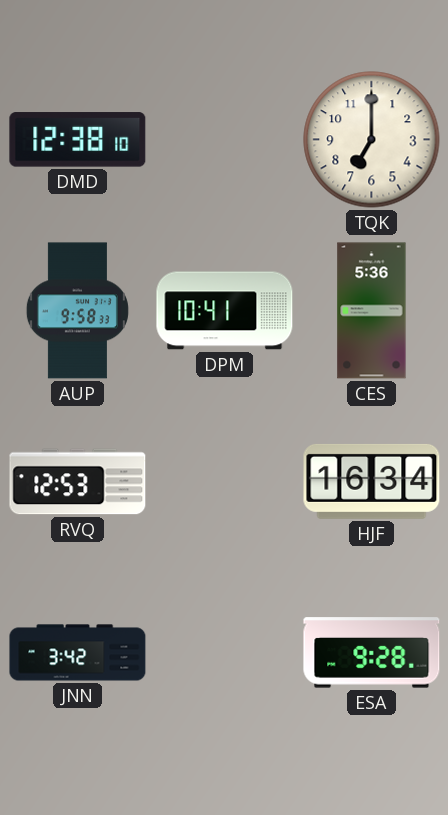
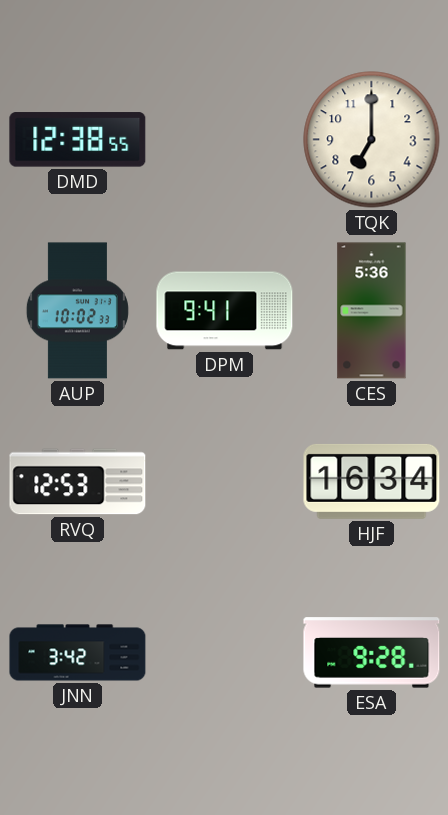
DMD: 12:38:10 -> 12:38:55 (78, 140)
AUP: 9:58 -> 10:02 (77, 311)
DPM: 10:41 -> 9:41 (225, 311)
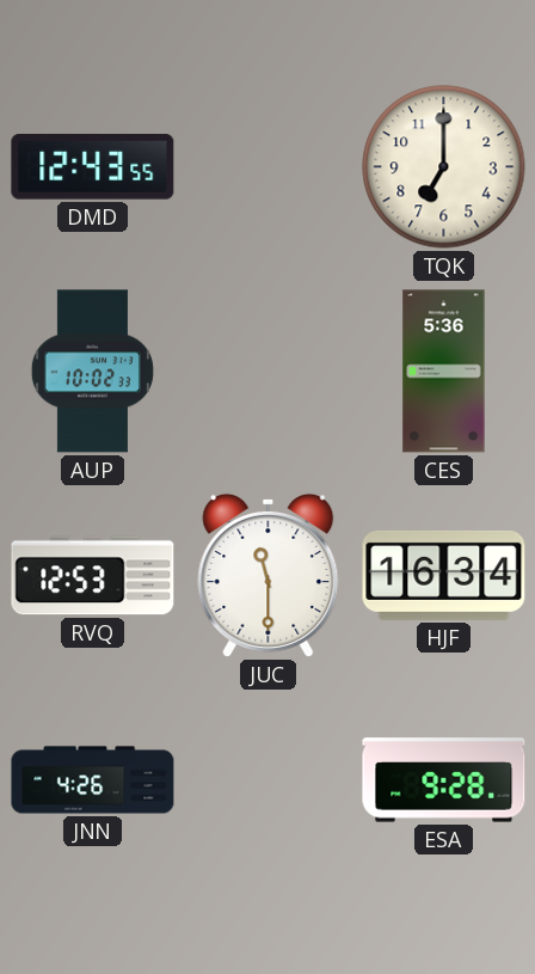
DMD: 12:38 -> 12:43 (93, 167)
DPM: 9:41 -> none (225, 311)
JUC: none -> 11:30 (269, 575)
JNN: 3:42 -> 4:26 (93, 780)
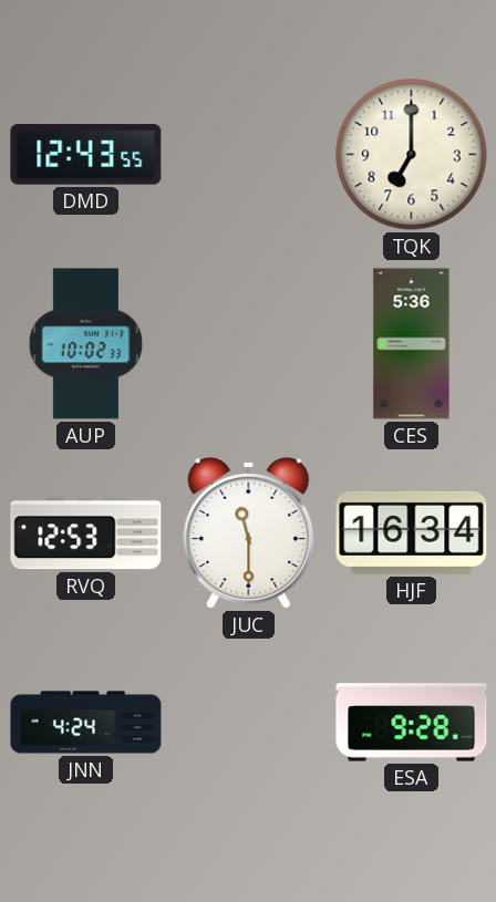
JNN: 4:26 -> 4:24 (86, 723)
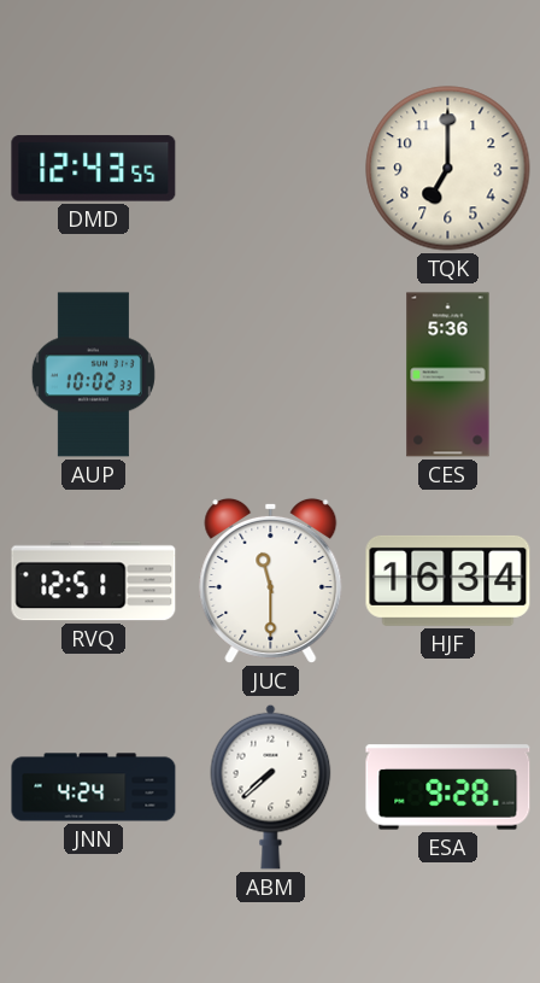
RVQ: 12:53 -> 12:51 (94, 581)
ABM: none -> 7:38 (271, 786)
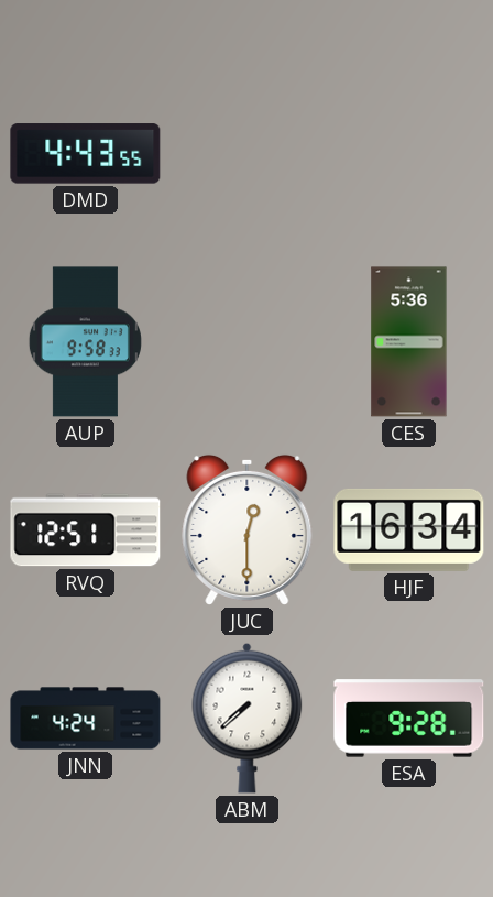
DMD: 12:43 -> 4:43 (86, 154)
TQK: 7:00 -> none (448, 169)
AUP: 10:02 -> 9:58 (85, 342)
JUC: 11:30 -> 12:30 (248, 529)
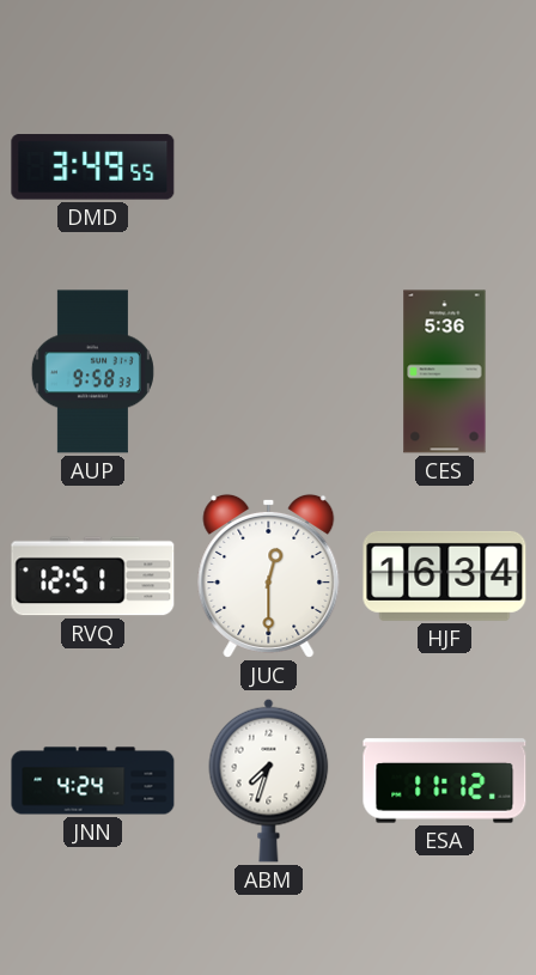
DMD: 4:43 -> 3:49 (93, 167)
ABM: 7:38 -> 7:33 (269, 780)
ESA: 9:28 -> 11:12 (445, 781)
